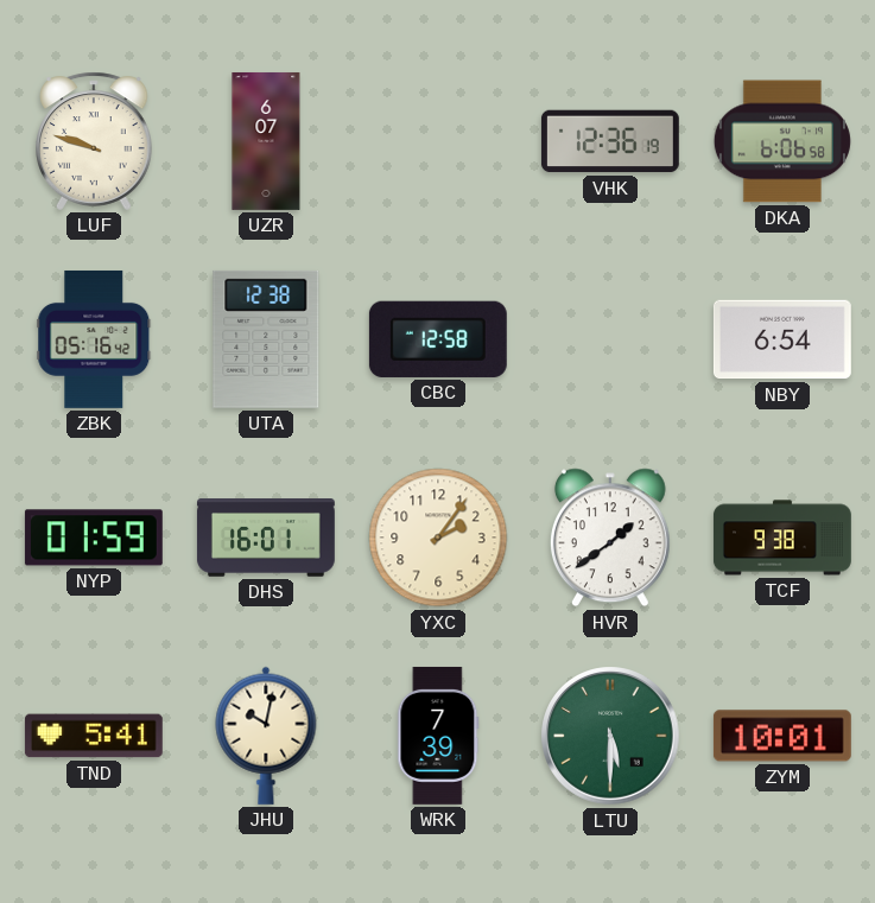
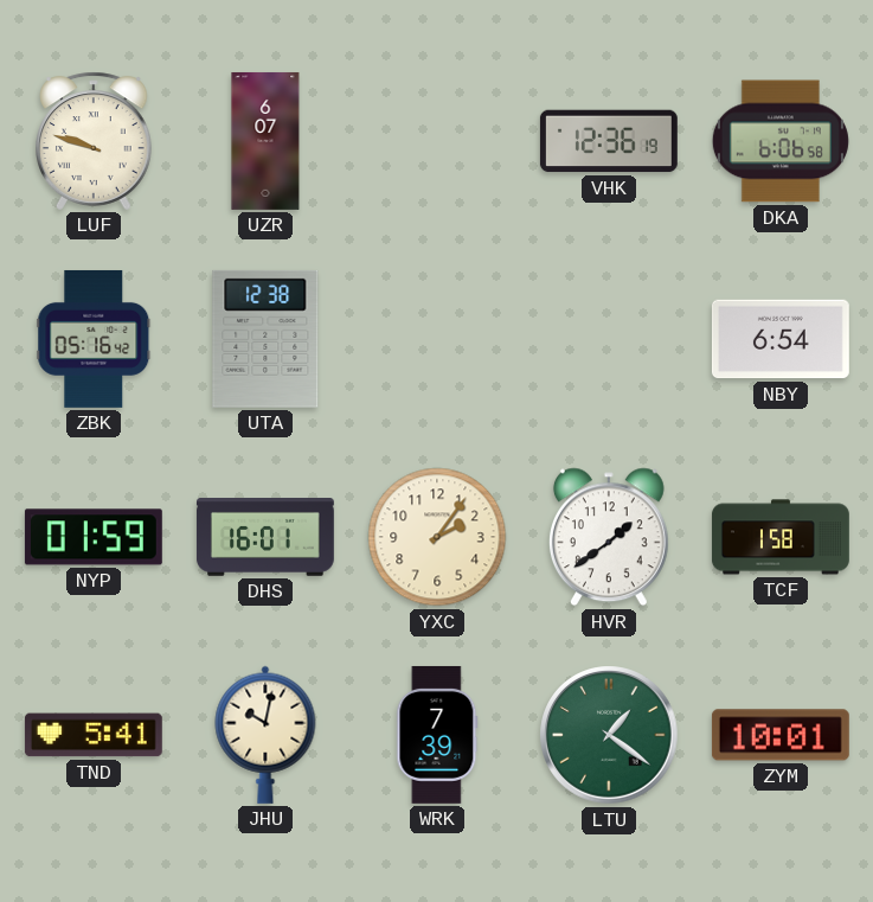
CBC: 12:58 -> none (438, 339)
TCF: 9:38 -> 1:58 (781, 537)
LTU: 5:30 -> 1:21 (609, 735)
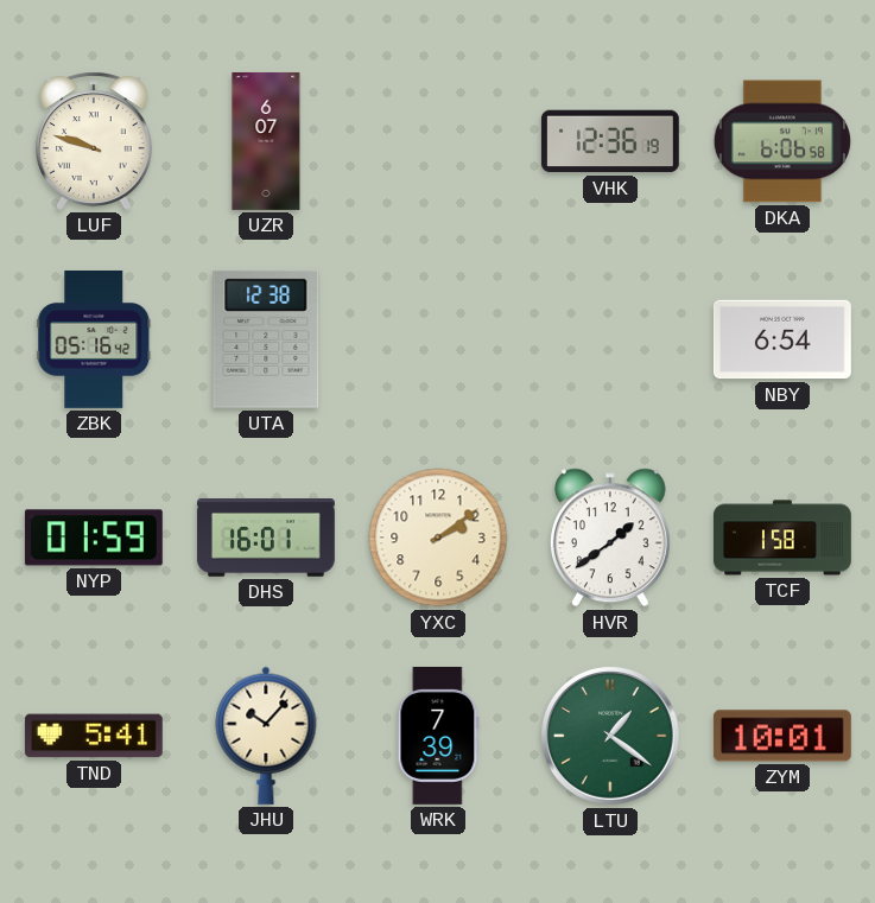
YXC: 2:06 -> 2:09 (438, 538)
JHU: 10:02 -> 10:07 (266, 736)
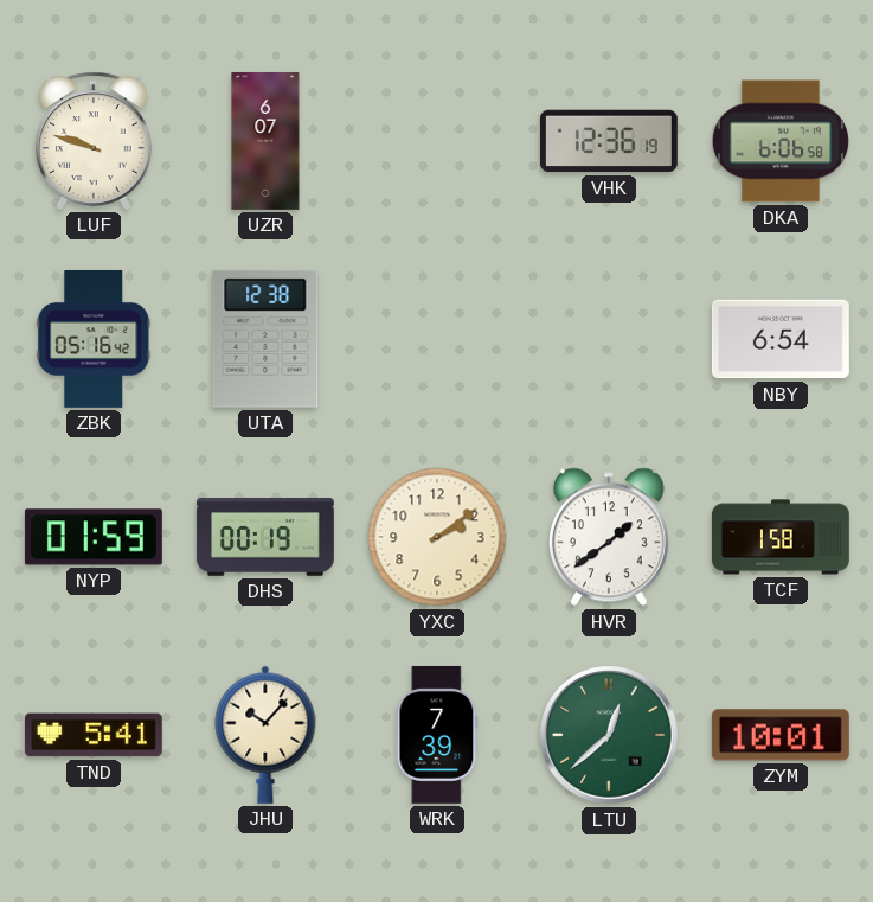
DHS: 16:01 -> 00:19 (265, 538)
LTU: 1:21 -> 12:38 (609, 735)
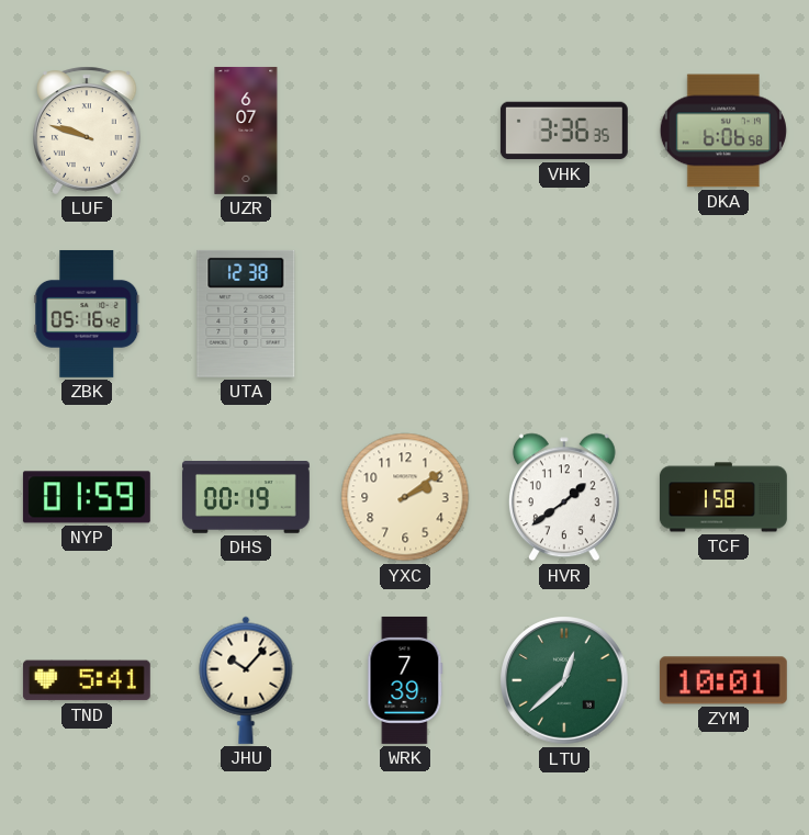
VHK: 12:36 -> 3:36 (564, 131)
NBY: 6:54 -> none (781, 339)
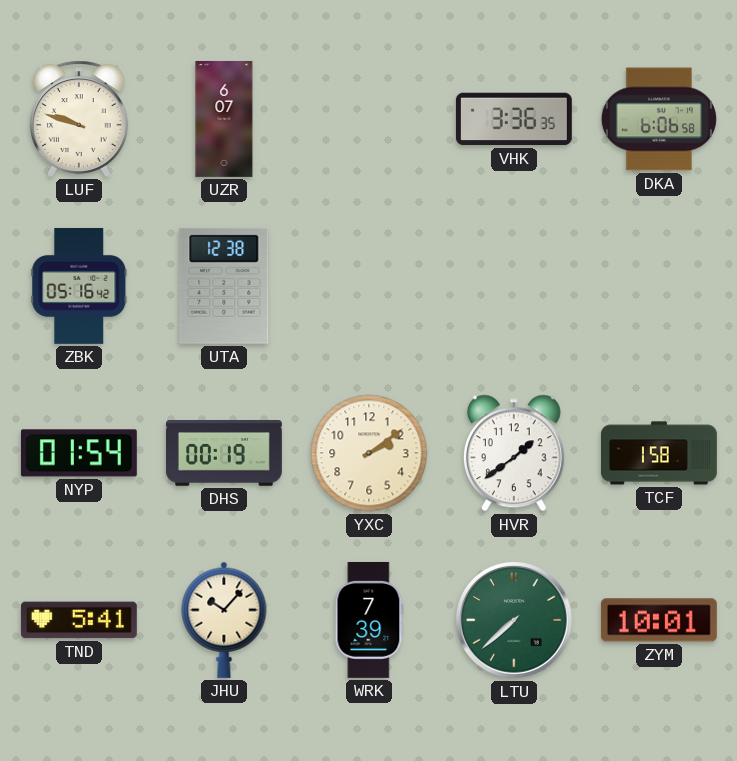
NYP: 01:59 -> 01:54 (79, 453)
LTU: 12:38 -> 7:38 (514, 620)
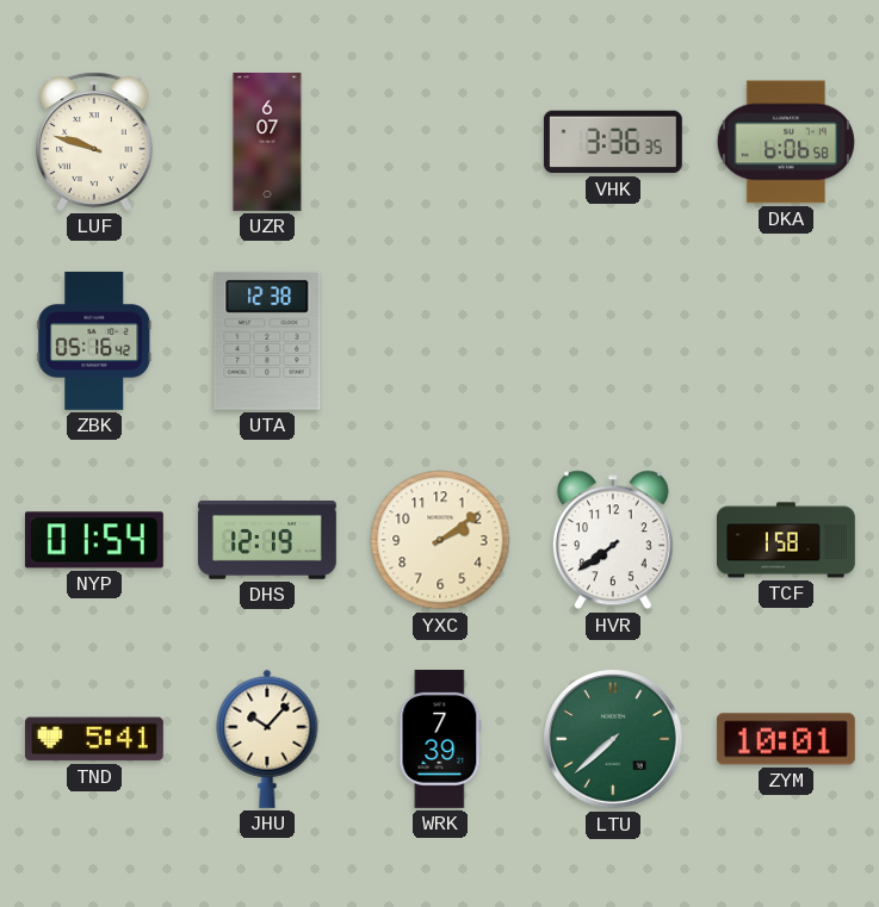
DHS: 00:19 -> 12:19 (267, 541)
HVR: 1:39 -> 7:39 (613, 540)
